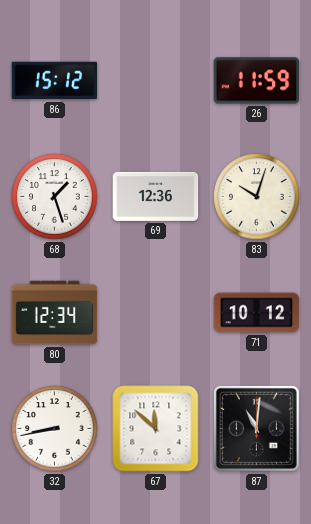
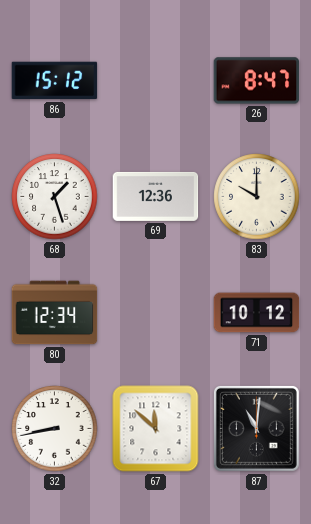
26: 11:59 -> 8:47 (257, 81)
83: 10:03 -> 10:00 (257, 197)
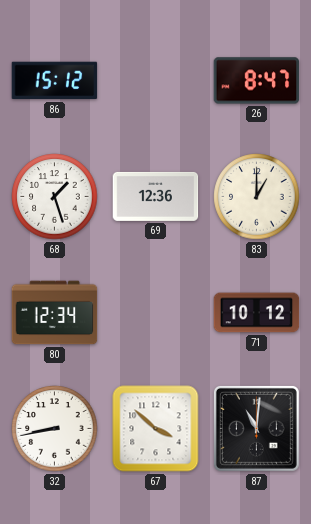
83: 10:00 -> 1:00 (257, 197)
67: 11:52 -> 3:52 (156, 429)
